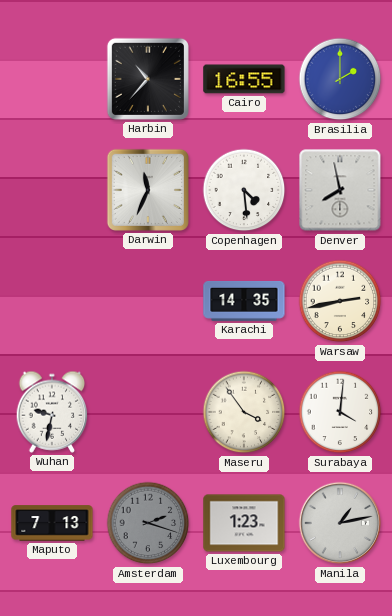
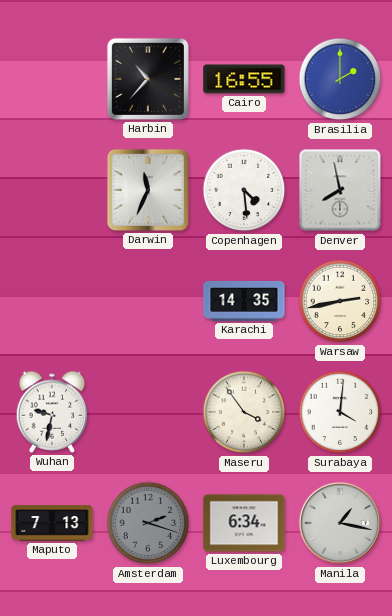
Luxembourg: 1:23 -> 6:34 (244, 523)
Manila: 1:13 -> 1:17 (340, 523)
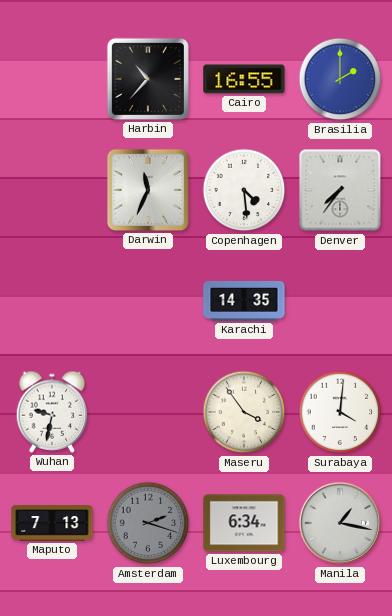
Denver: 7:58 -> 7:36 (340, 190)
Warsaw: 2:43 -> none (340, 301)
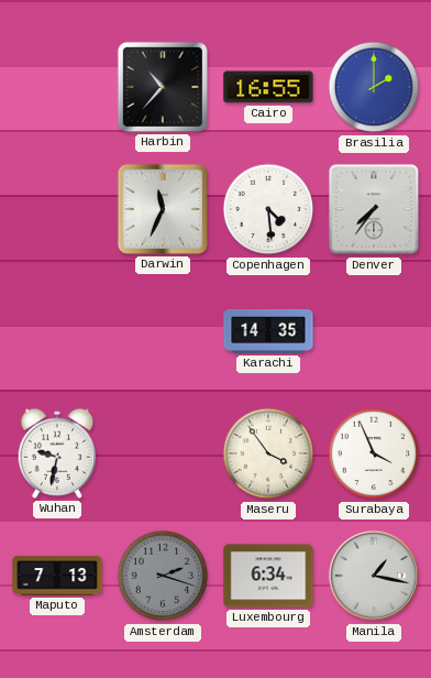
Surabaya: 4:01 -> 3:56 (374, 453)
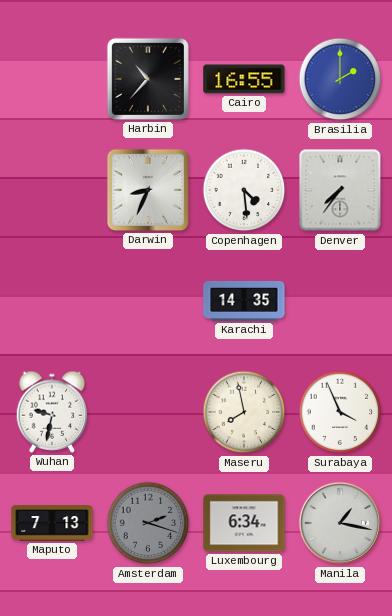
Darwin: 11:34 -> 8:34 (148, 190)
Maseru: 3:54 -> 7:58 (244, 412)
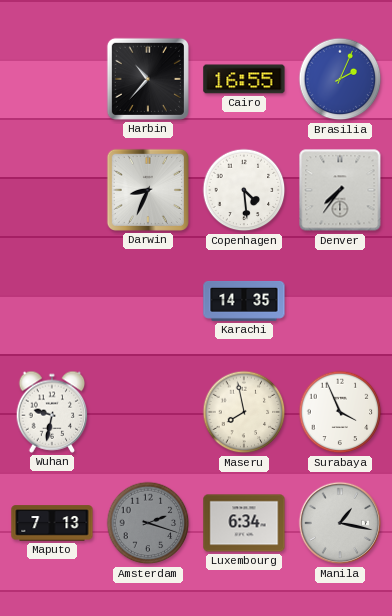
Brasilia: 2:00 -> 2:04 (340, 79)
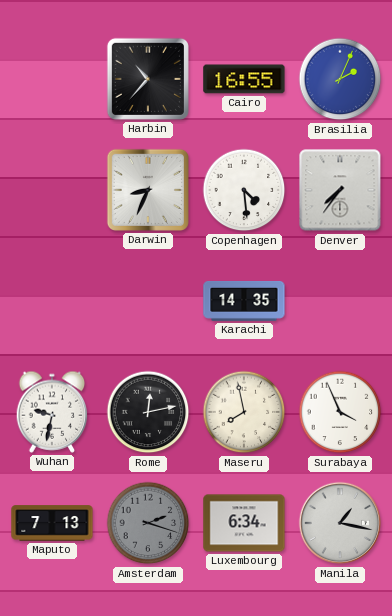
Rome: none -> 12:13 (148, 412)
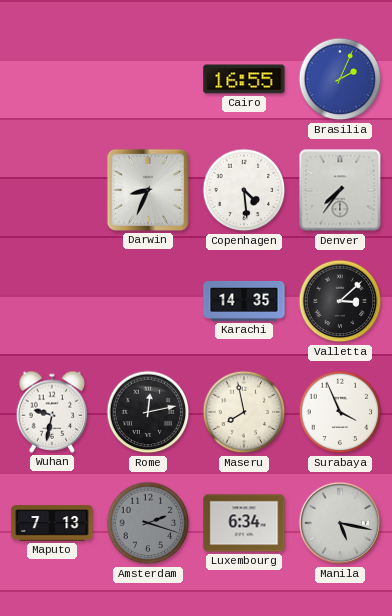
Harbin: 10:37 -> none (148, 79)
Valletta: none -> 3:08 (340, 301)
Manila: 1:17 -> 5:17 (340, 523)
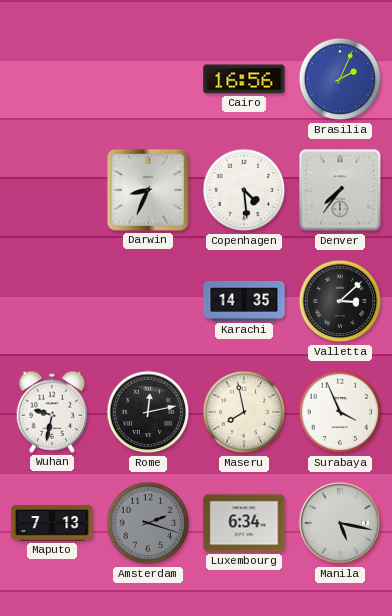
Cairo: 16:55 -> 16:56 (244, 79)
